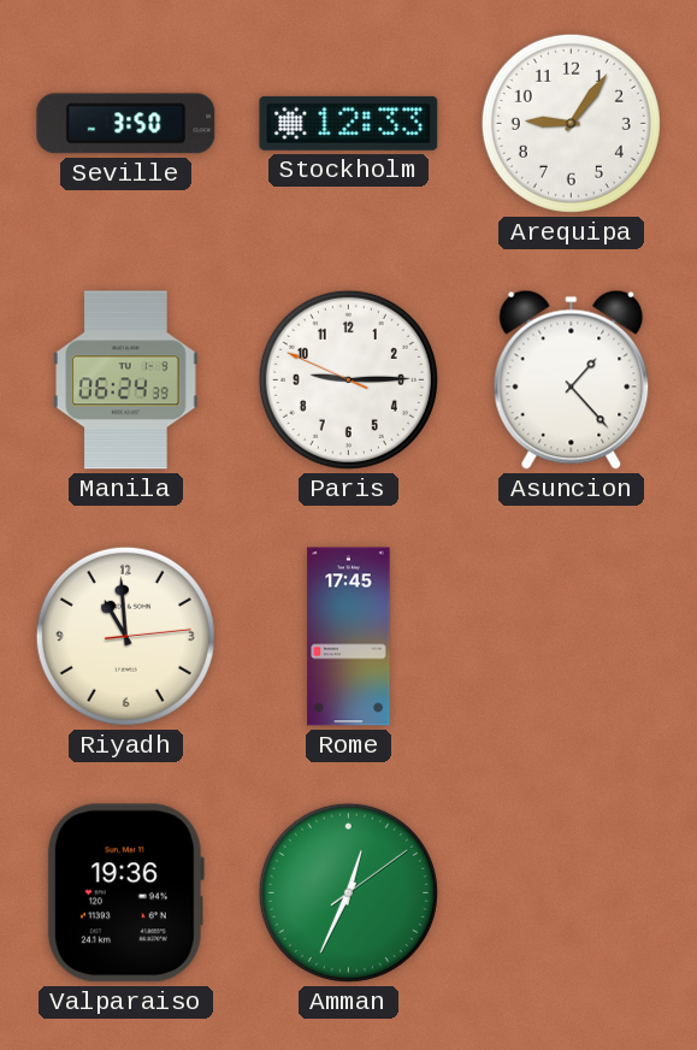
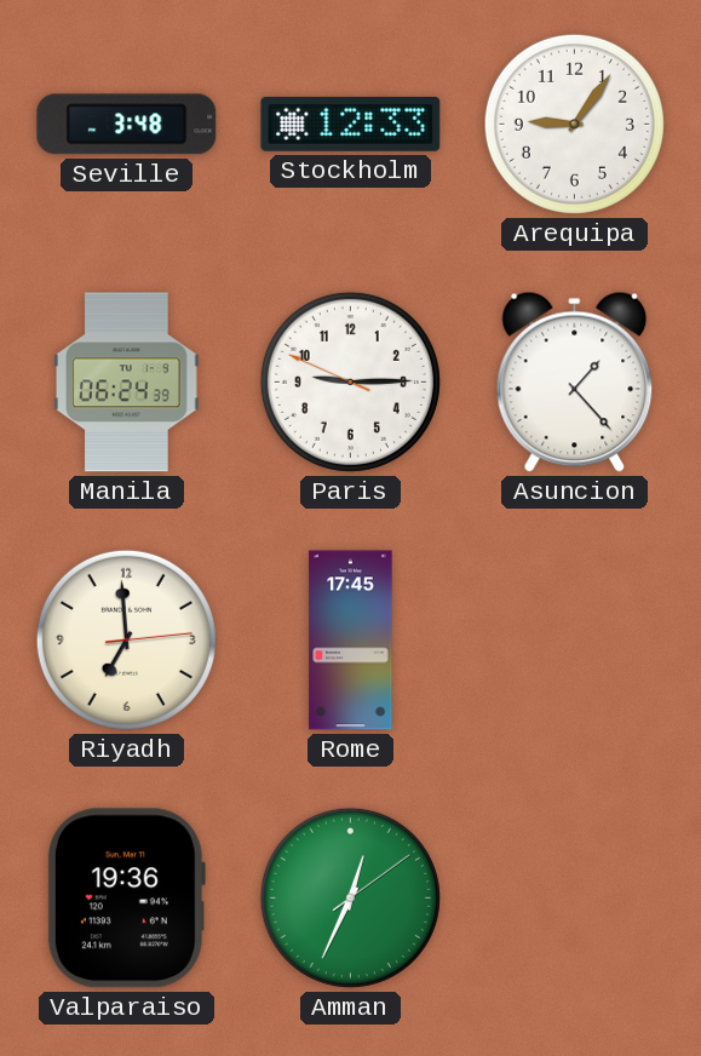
Seville: 3:50 -> 3:48 (127, 125)
Riyadh: 10:59 -> 6:59 (126, 639)
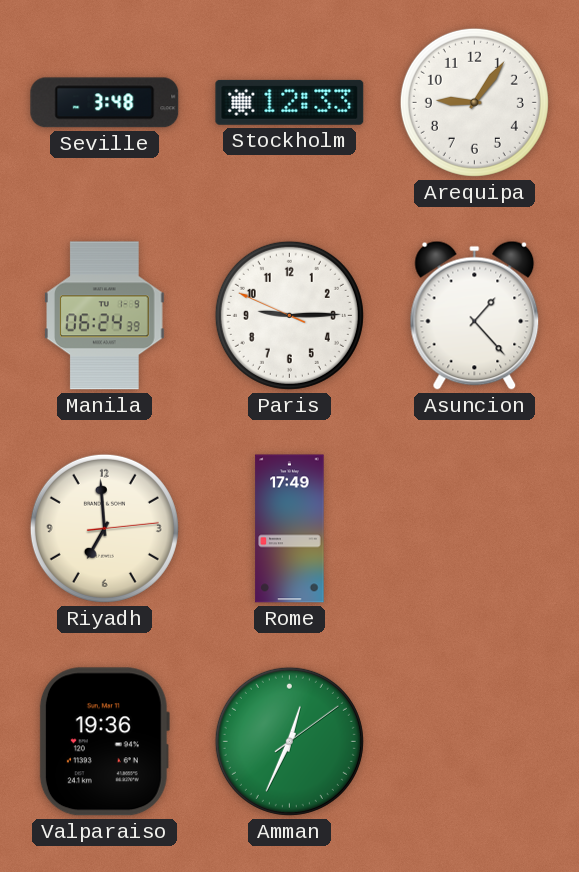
Rome: 17:45 -> 17:49 (290, 529)
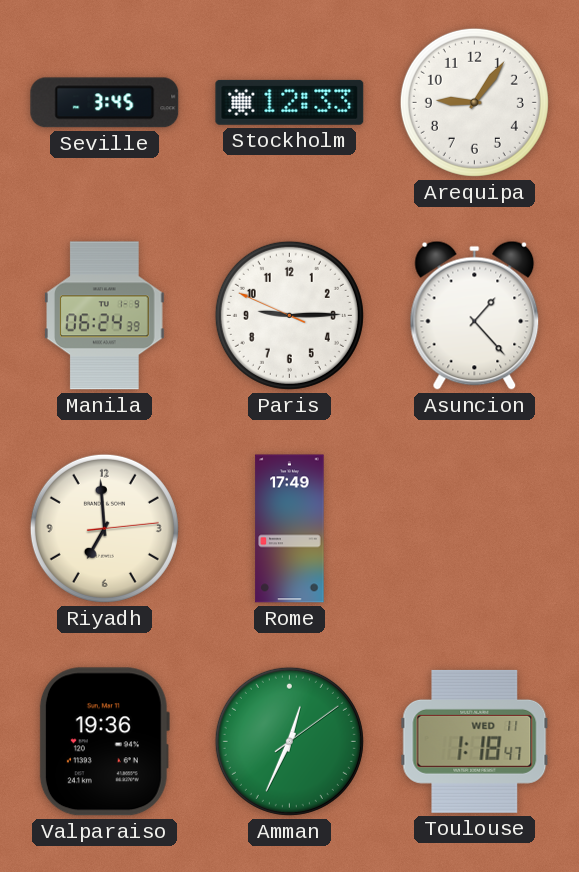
Seville: 3:48 -> 3:45 (105, 103)
Toulouse: none -> 1:18 (475, 741)
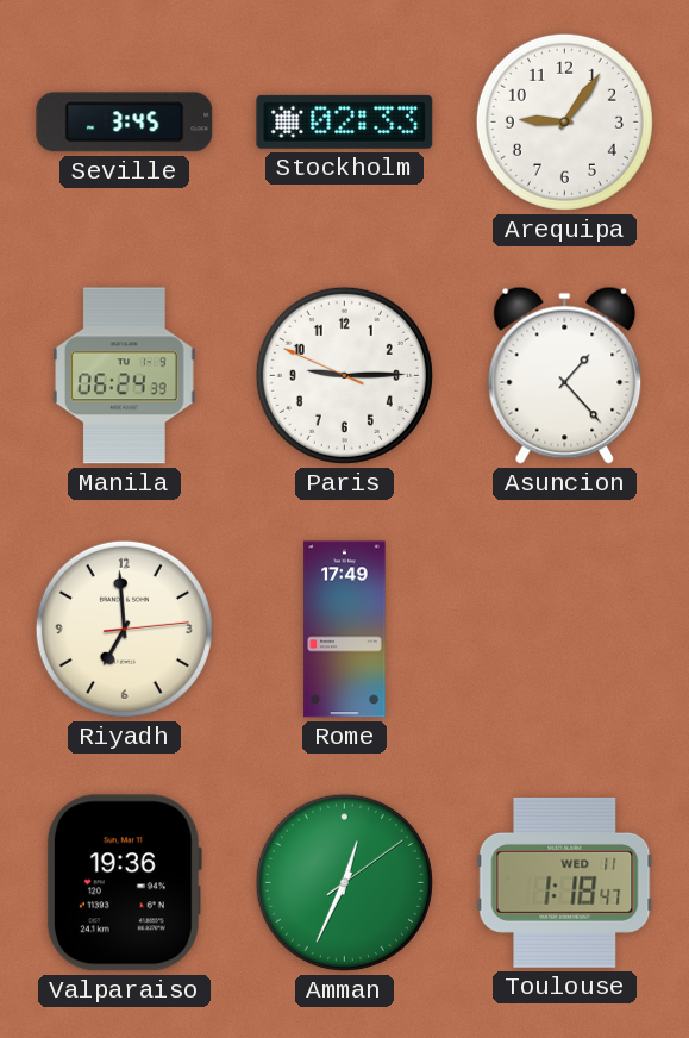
Stockholm: 12:33 -> 02:33 (345, 121)
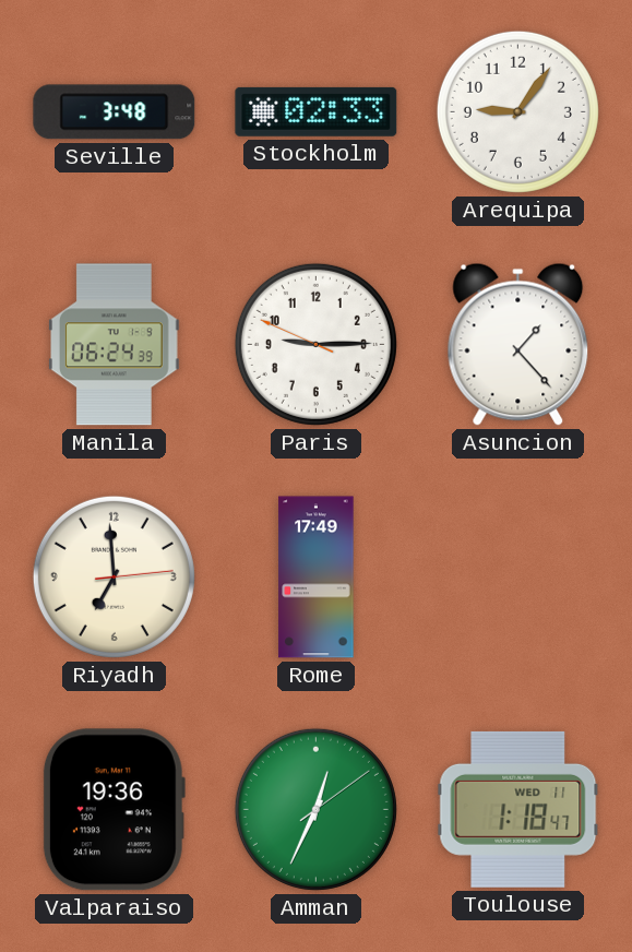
Seville: 3:45 -> 3:48 (115, 112)
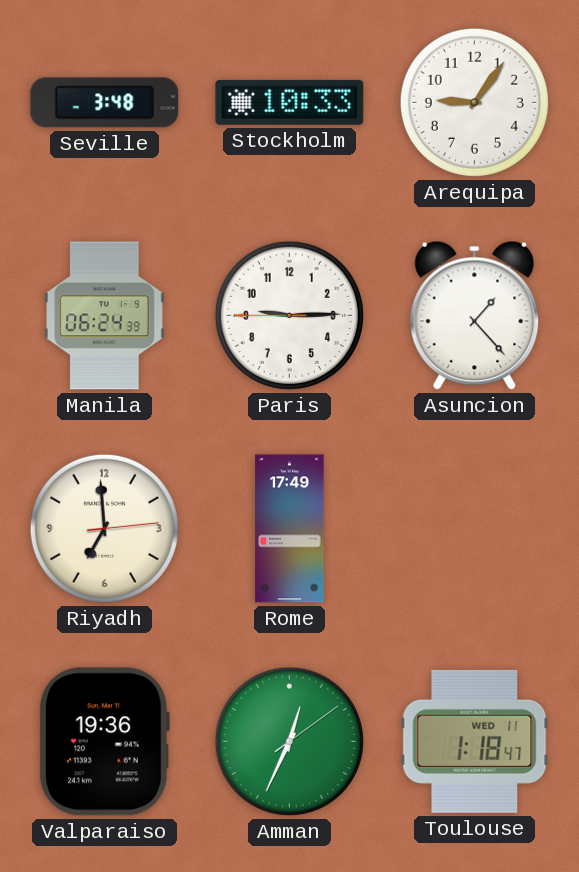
Stockholm: 02:33 -> 10:33 (290, 102)
Paris: 9:14:49 -> 9:14:45 (289, 315)
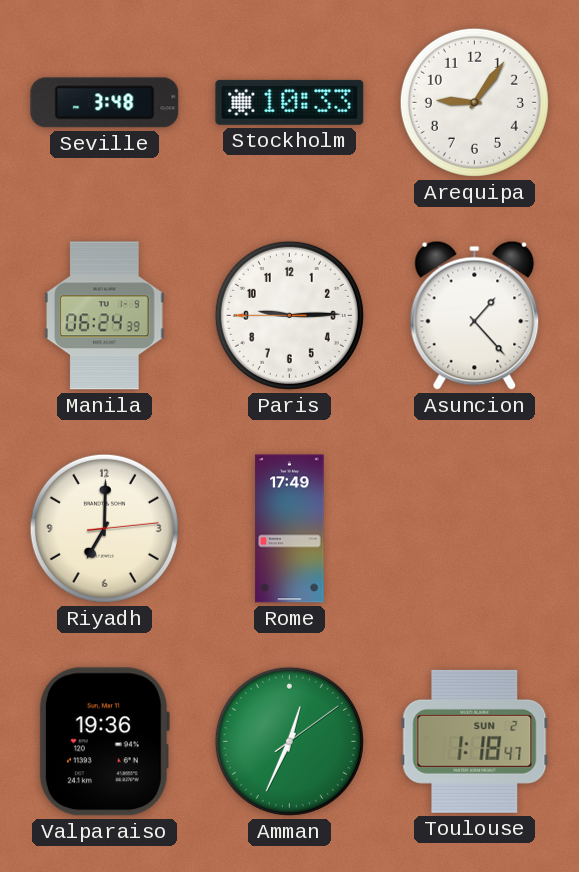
Riyadh: 6:59 -> 7:00 (104, 528)
Toulouse date: WED 11 -> SUN 2 (475, 741)
